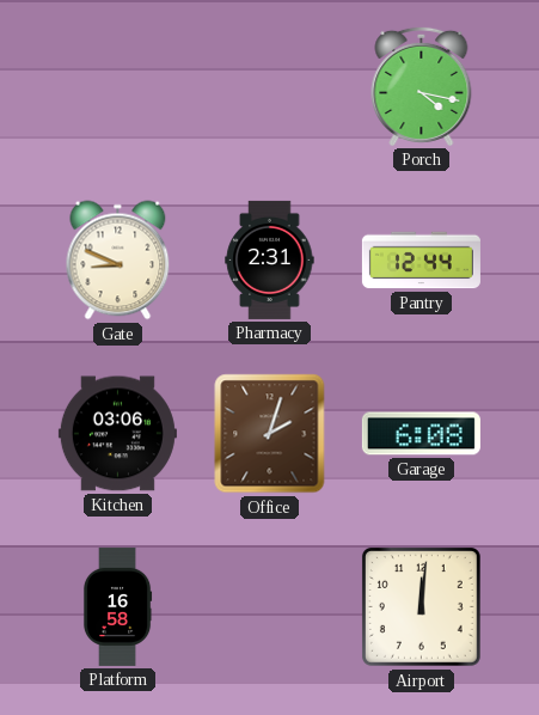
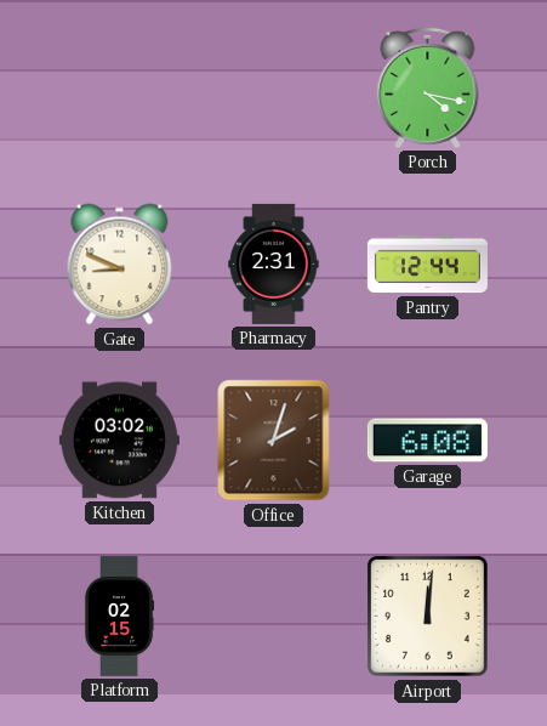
Kitchen: 03:06 -> 03:02 (119, 441)
Platform: 16:58 -> 02:15 (119, 616)
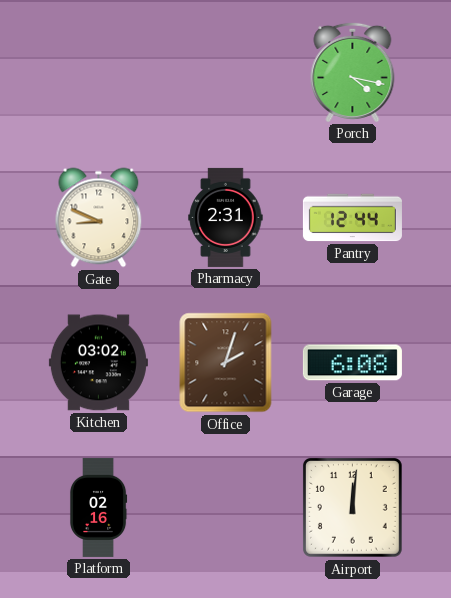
Platform: 02:15 -> 02:16 (98, 507)
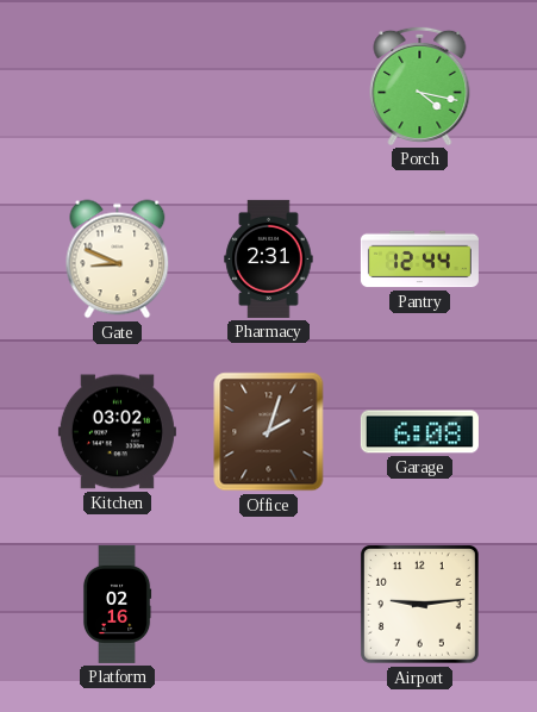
Airport: 12:01 -> 9:14 (419, 604)
